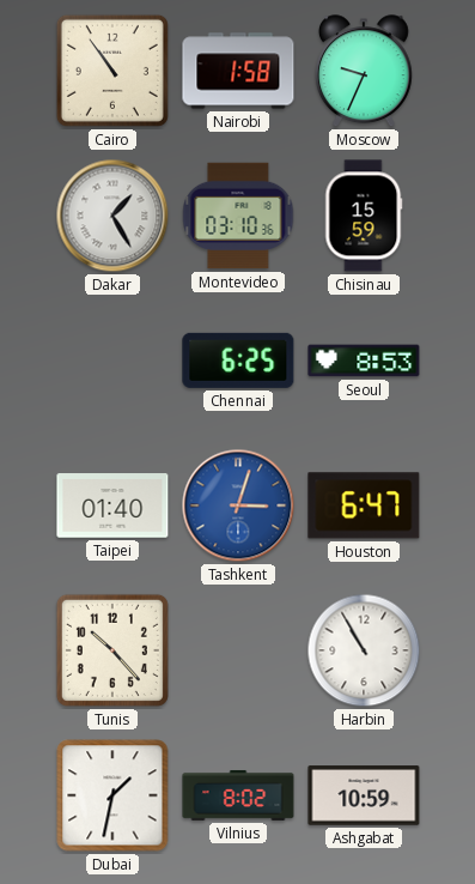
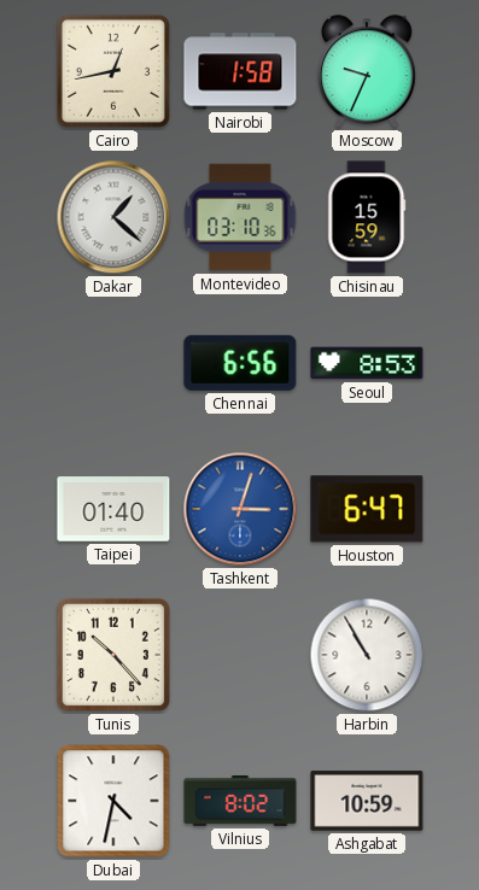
Cairo: 10:54 -> 12:43 (113, 71)
Dakar: 1:25 -> 1:22 (113, 217)
Chennai: 6:25 -> 6:56 (240, 363)
Dubai: 1:32 -> 4:32 (113, 801)
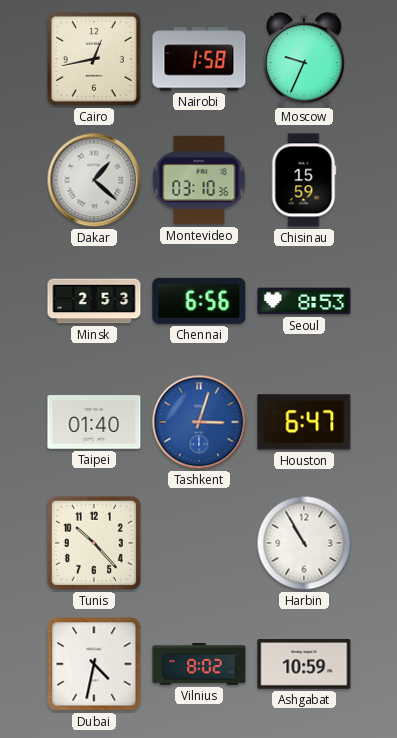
Minsk: none -> 2:53 (94, 301)
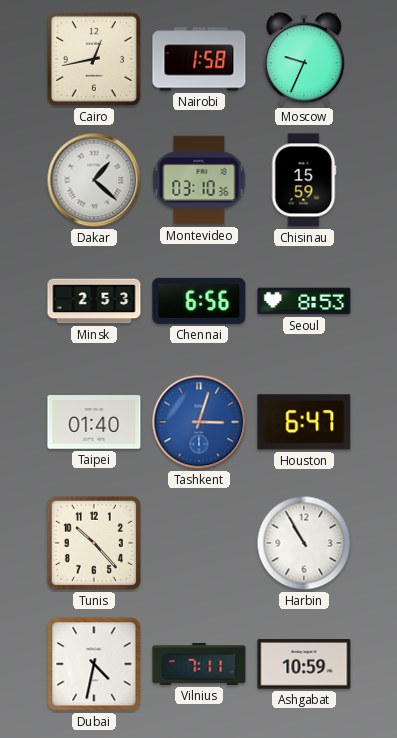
Vilnius: 8:02 -> 7:11 (199, 664)
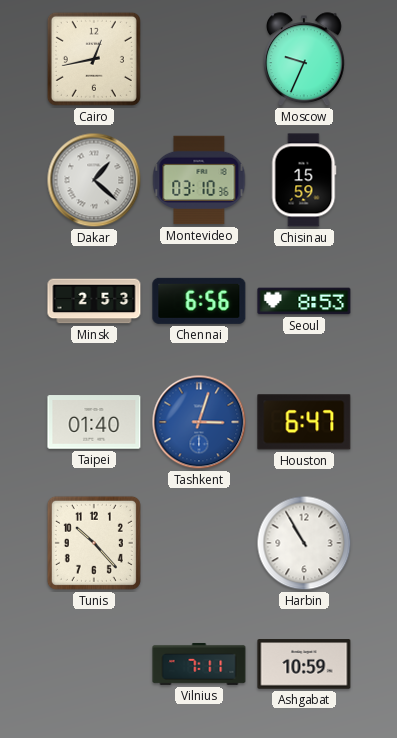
Nairobi: 1:58 -> none (199, 59)
Dubai: 4:32 -> none (94, 664)
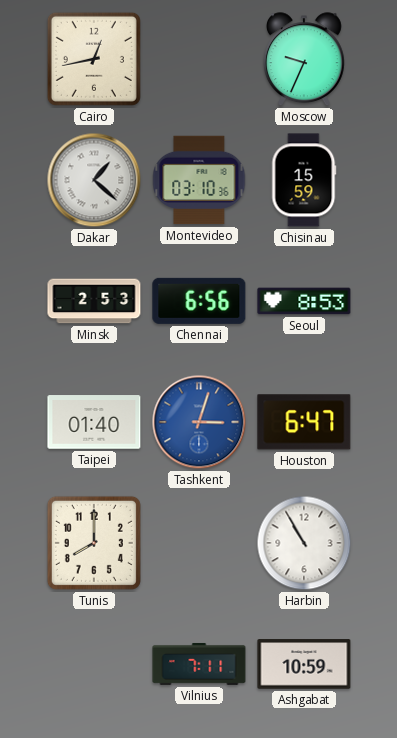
Tunis: 10:23 -> 8:00 (94, 543)
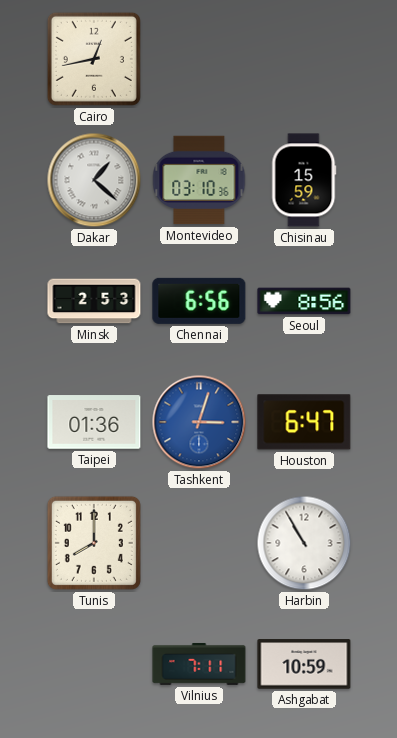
Moscow: 9:34 -> none (304, 60)
Seoul: 8:53 -> 8:56 (304, 301)
Taipei: 01:40 -> 01:36 (94, 422)
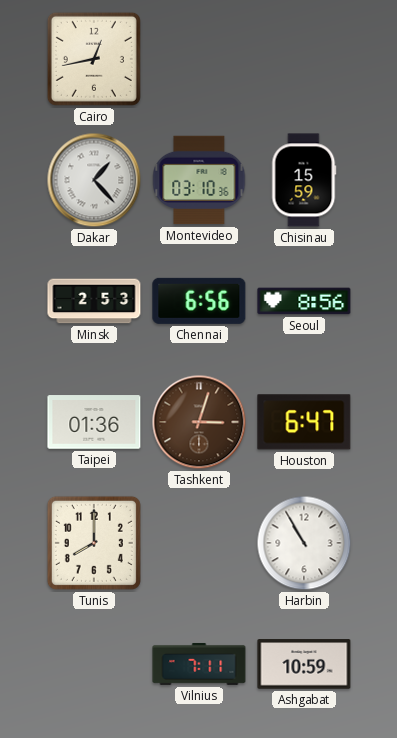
Dakar: 1:22 -> 1:23 (94, 180)
Tashkent dial: blue -> brown (199, 422)
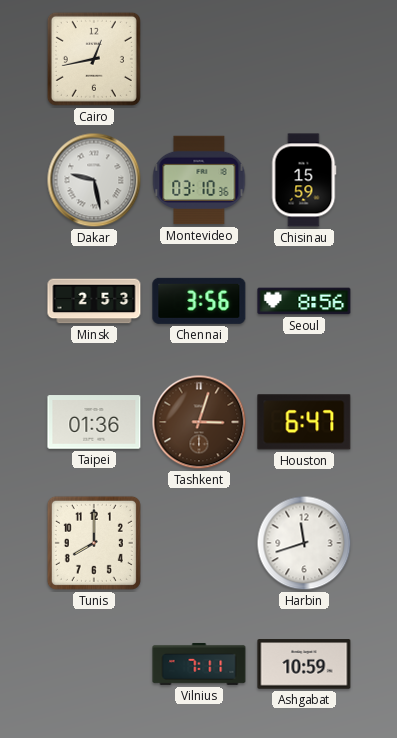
Dakar: 1:23 -> 9:28 (94, 180)
Chennai: 6:56 -> 3:56 (199, 301)
Harbin: 10:55 -> 11:42 (304, 543)
